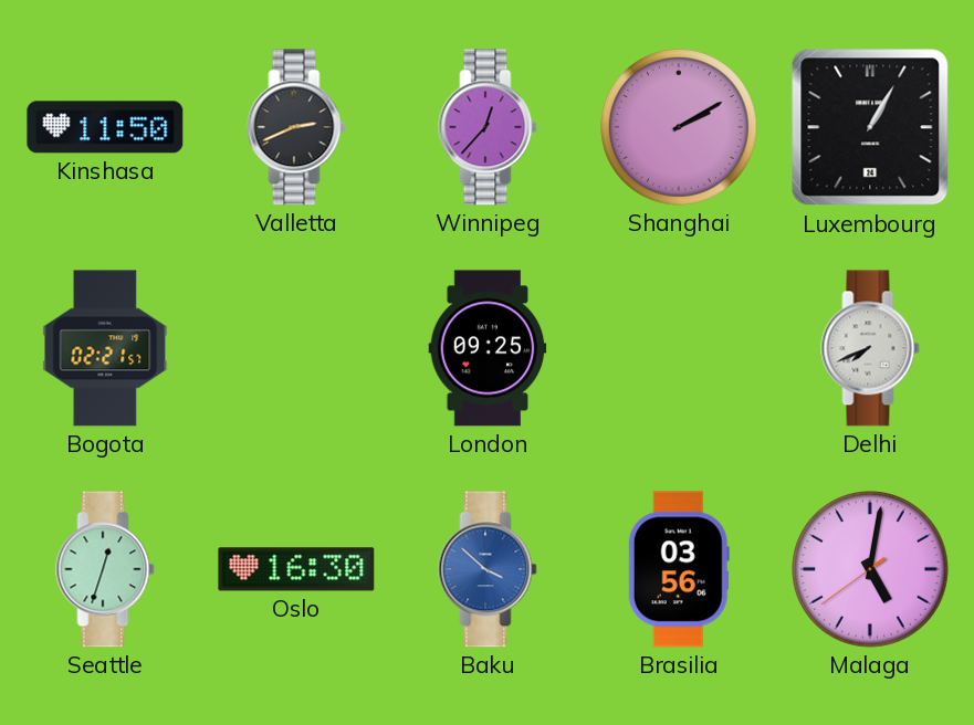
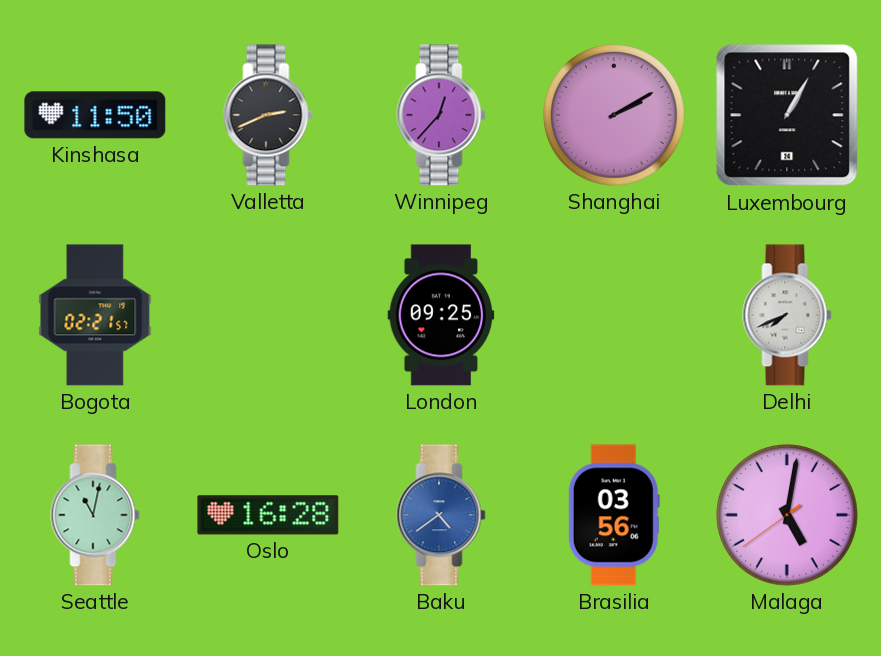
Seattle: 12:33 -> 11:02 (95, 515)
Oslo: 16:30 -> 16:28 (268, 515)
Baku: 3:52 -> 4:39 (441, 515)
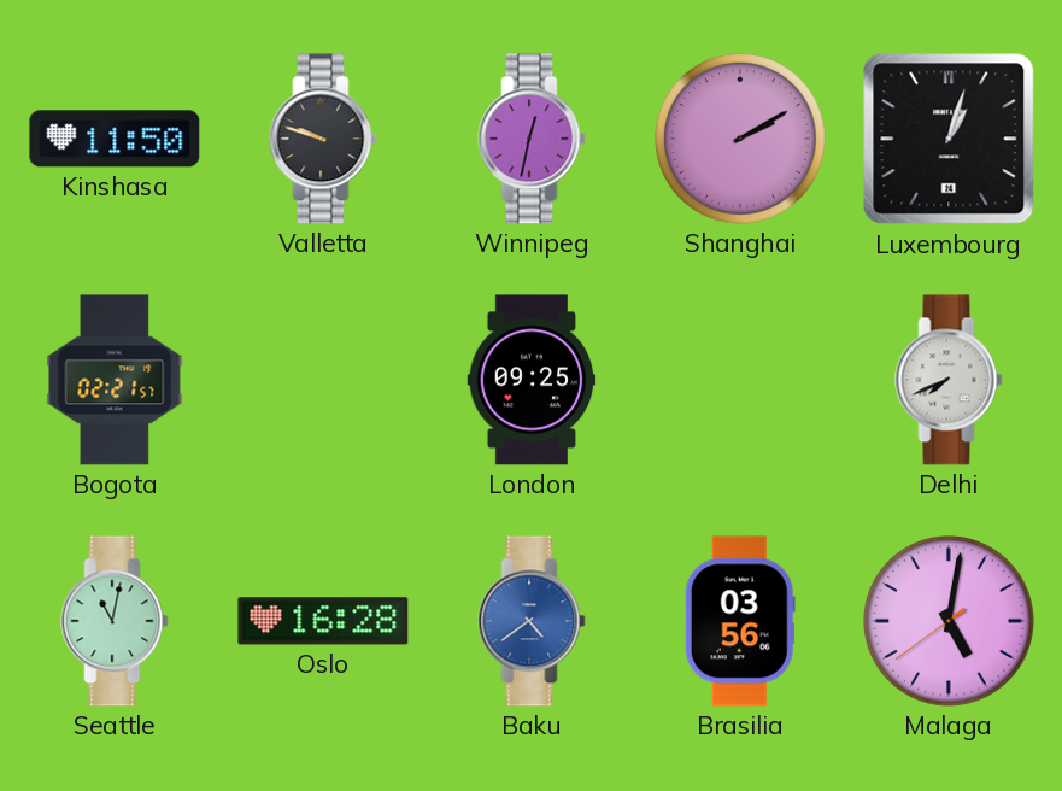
Valletta: 2:41 -> 9:48 (323, 139)
Winnipeg: 12:37 -> 12:32 (532, 139)
Luxembourg: 1:05 -> 1:03 (949, 139)
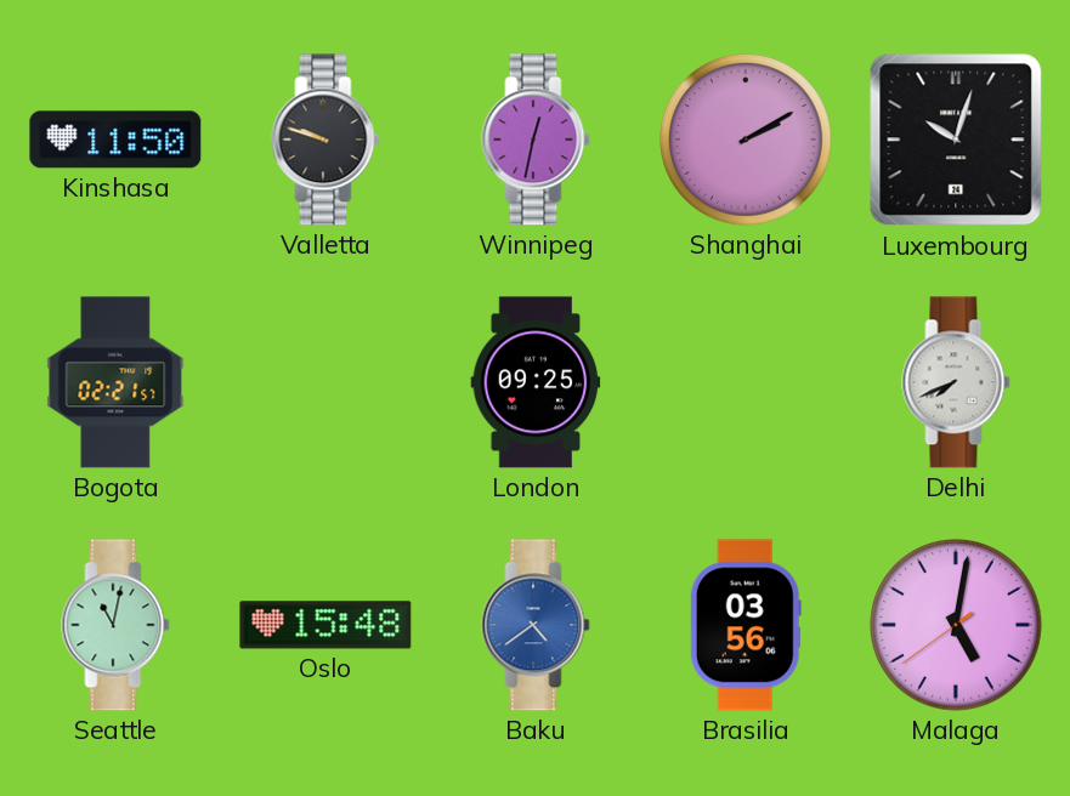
Luxembourg: 1:03 -> 10:03 (956, 140)
Oslo: 16:28 -> 15:48 (325, 625)
